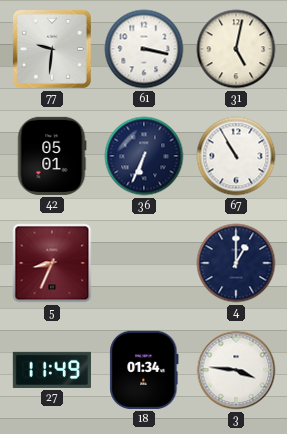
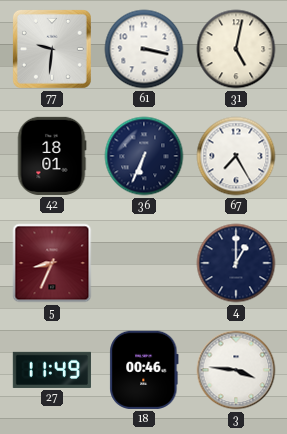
42: 05:01 -> 18:01 (52, 156)
67: 10:55 -> 7:25 (236, 156)
18: 01:34 -> 00:46 (144, 370)
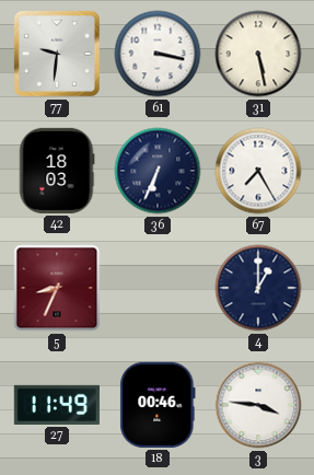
31: 5:02 -> 5:28 (258, 54)
42: 18:01 -> 18:03 (57, 171)
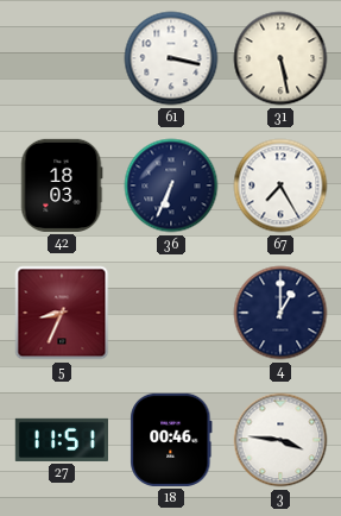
77: 9:31 -> none (57, 54)
27: 11:49 -> 11:51 (62, 440)
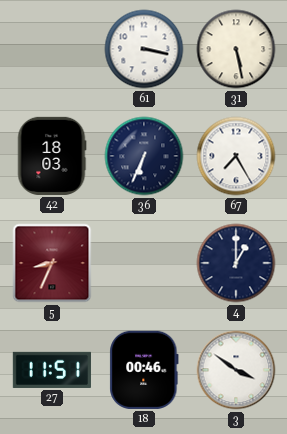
3: 3:46 -> 3:51 (236, 370)
